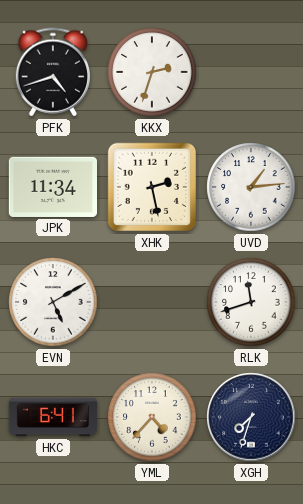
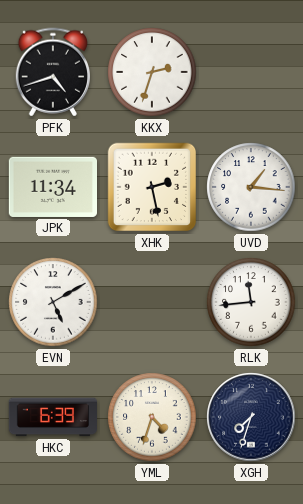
UVD: 1:14 -> 1:16 (251, 187)
RLK: 11:42 -> 11:44 (251, 302)
HKC: 6:41 -> 6:39 (52, 417)
YML: 4:37 -> 4:33 (152, 417)
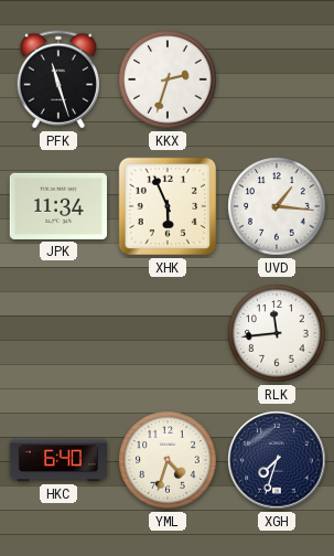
PFK: 4:42 -> 11:27 (57, 79)
XHK: 2:28 -> 5:56 (168, 206)
EVN: 5:10 -> none (53, 302)
HKC: 6:39 -> 6:40 (57, 460)
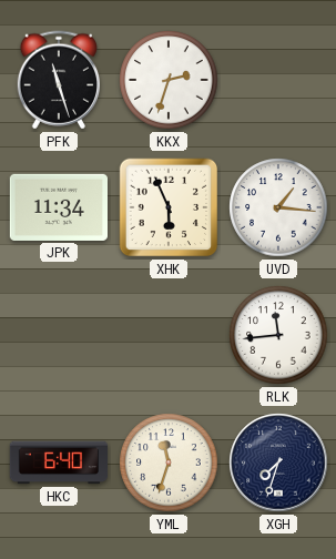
YML: 4:33 -> 11:33 (169, 463)
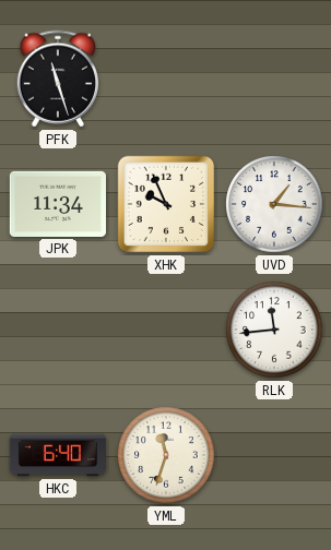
KKX: 2:33 -> none (169, 80)
XHK: 5:56 -> 9:56 (166, 204)
XGH: 7:33 -> none (278, 463)
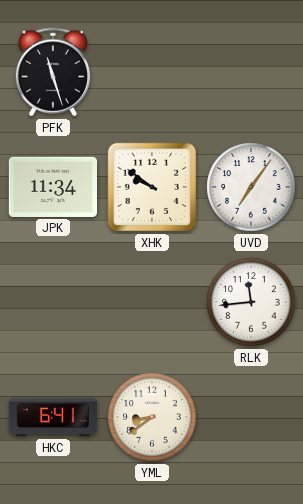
XHK: 9:56 -> 9:51 (152, 187)
UVD: 1:16 -> 7:06 (251, 187)
HKC: 6:40 -> 6:41 (52, 417)
YML: 11:33 -> 8:39 (152, 417)
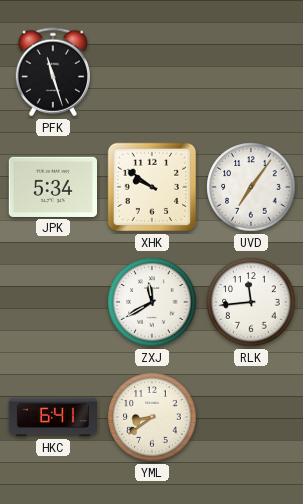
JPK: 11:34 -> 5:34 (52, 187)
ZXJ: none -> 11:40 (152, 302)
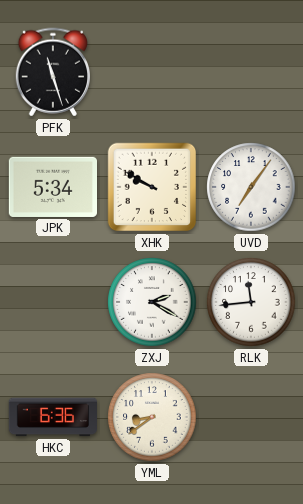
XHK: 9:51 -> 9:50 (152, 187)
ZXJ: 11:40 -> 2:20 (152, 302)
HKC: 6:41 -> 6:36 (52, 417)
